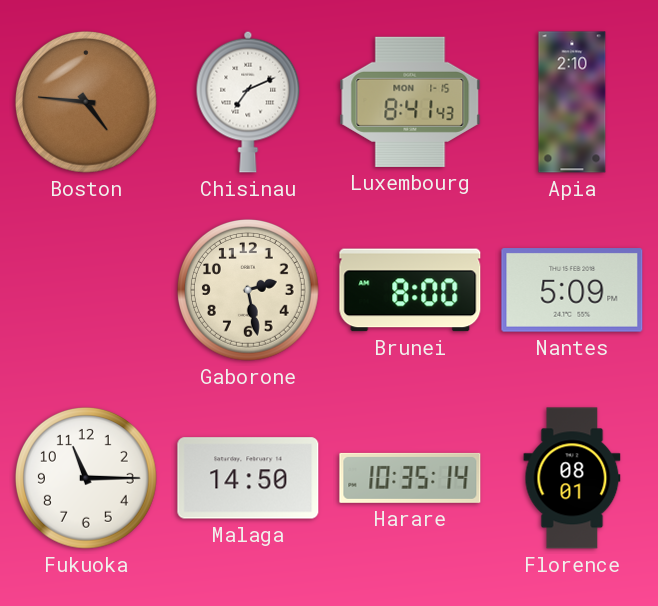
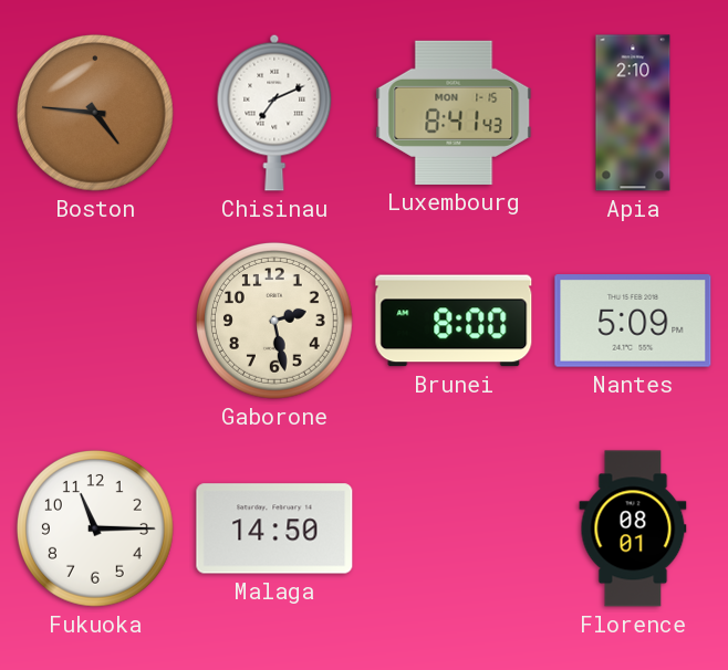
Harare: 10:35 -> none (410, 478)
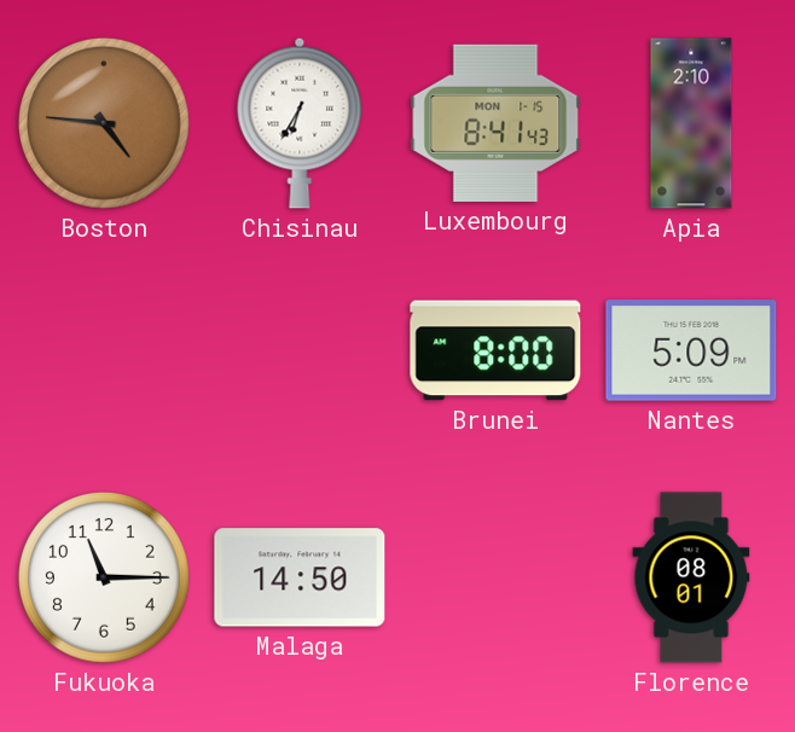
Chisinau: 7:11 -> 6:35 (300, 123)
Gaborone: 2:28 -> none (274, 321)
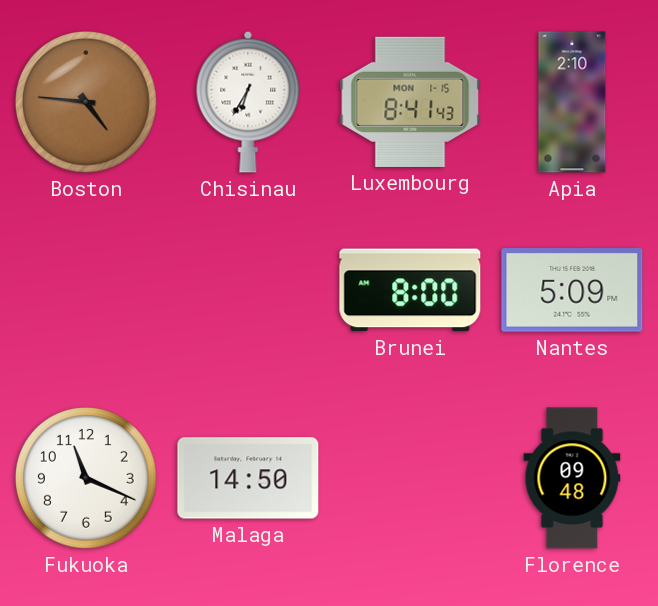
Fukuoka: 11:15 -> 11:19 (86, 478)
Florence: 08:01 -> 09:48 (572, 478)
